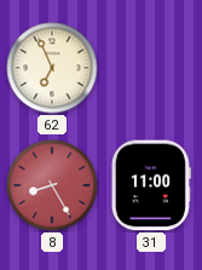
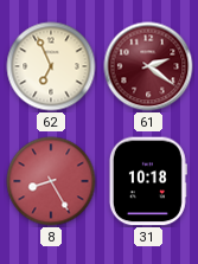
61: none -> 2:21 (148, 66)
31: 11:00 -> 10:18 (148, 181)
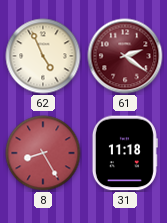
62: 6:56 -> 4:56 (43, 56)
31: 10:18 -> 11:18 (125, 153)
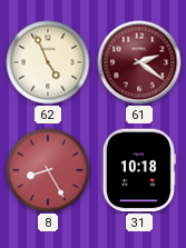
31: 11:18 -> 10:18 (139, 170)
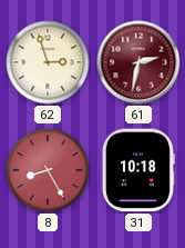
62: 4:56 -> 2:57 (48, 62)
61: 2:21 -> 2:32 (138, 62)
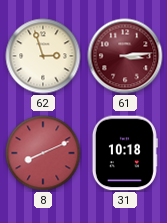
61: 2:32 -> 3:14 (125, 56)
8: 8:25 -> 8:11 (43, 153)
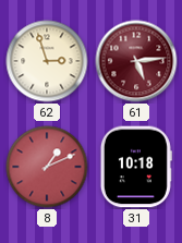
61: 3:14 -> 5:14 (136, 61)
8: 8:11 -> 1:11 (47, 167)
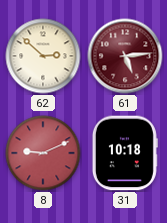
62: 2:57 -> 2:52 (43, 56)
8: 1:11 -> 9:11 (43, 153)
